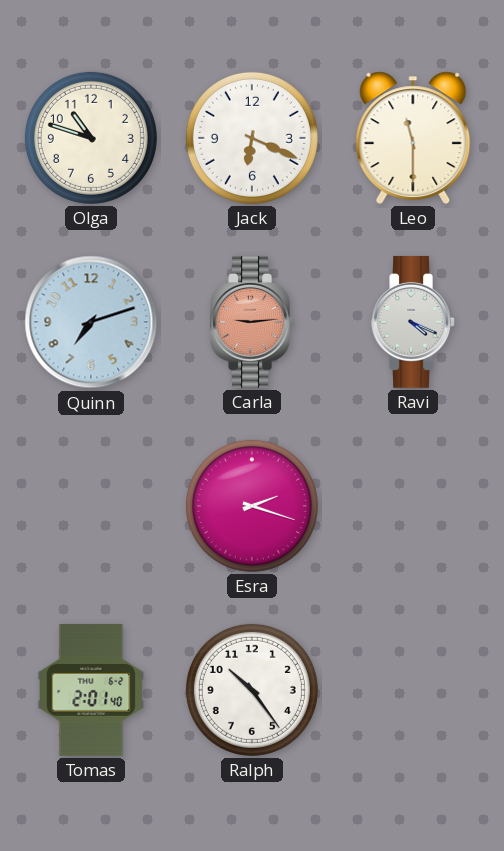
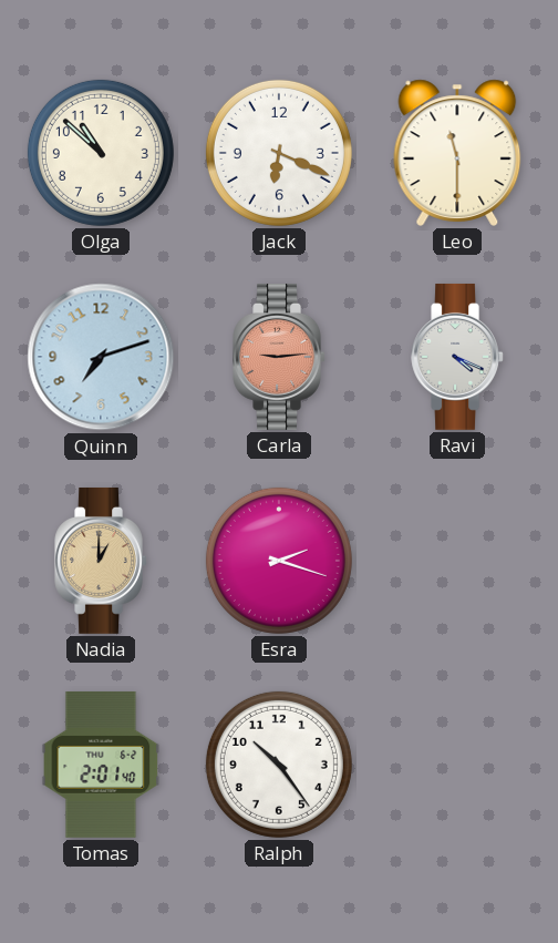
Olga: 10:48 -> 10:52 (101, 153)
Nadia: none -> 1:00 (101, 561)
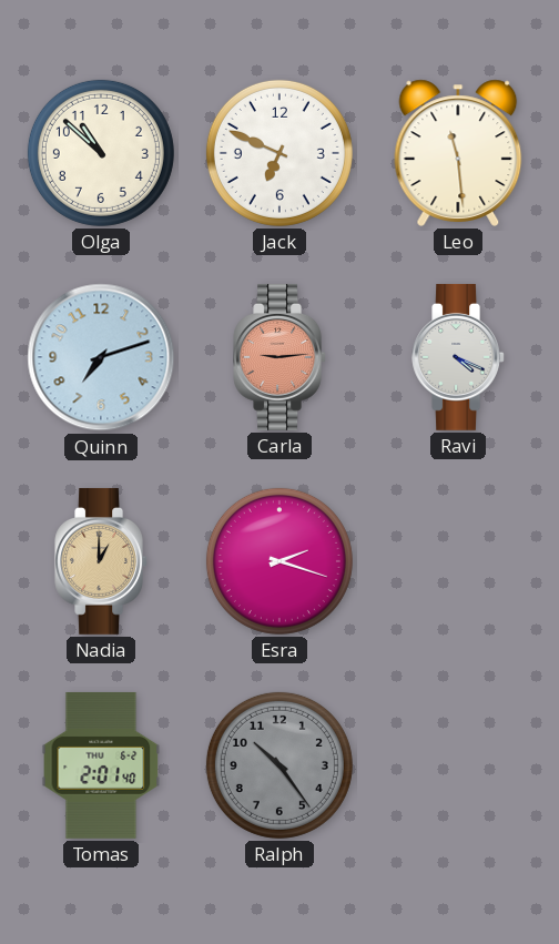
Jack: 6:19 -> 6:49 (279, 153)
Leo: 11:30 -> 11:29 (458, 153)
Ralph dial: white -> grey (279, 765)
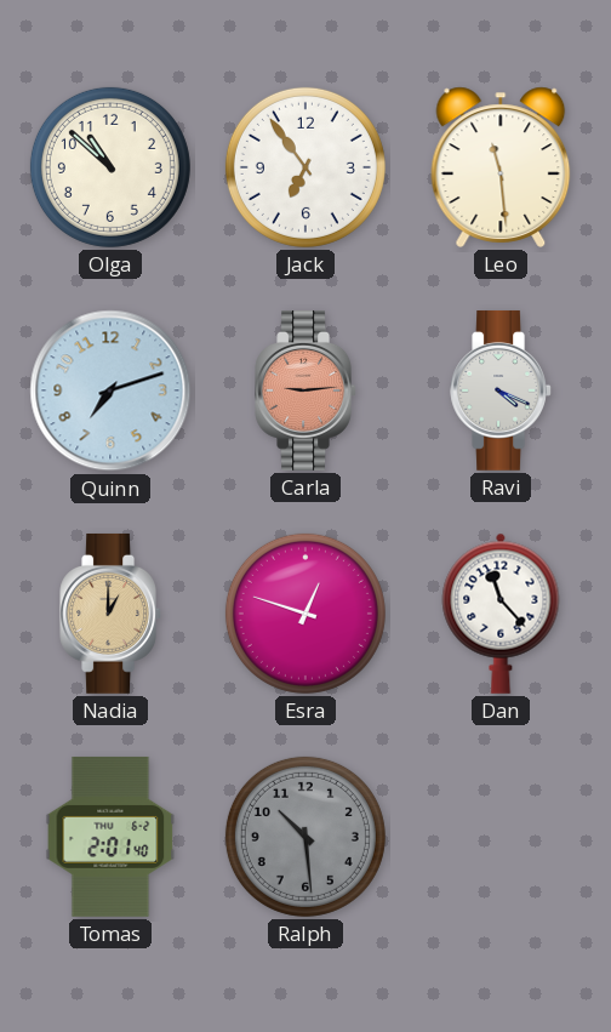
Jack: 6:49 -> 6:54 (305, 167)
Esra: 2:18 -> 12:48 (305, 614)
Dan: none -> 11:23 (501, 614)
Ralph: 10:24 -> 10:29 (305, 837)
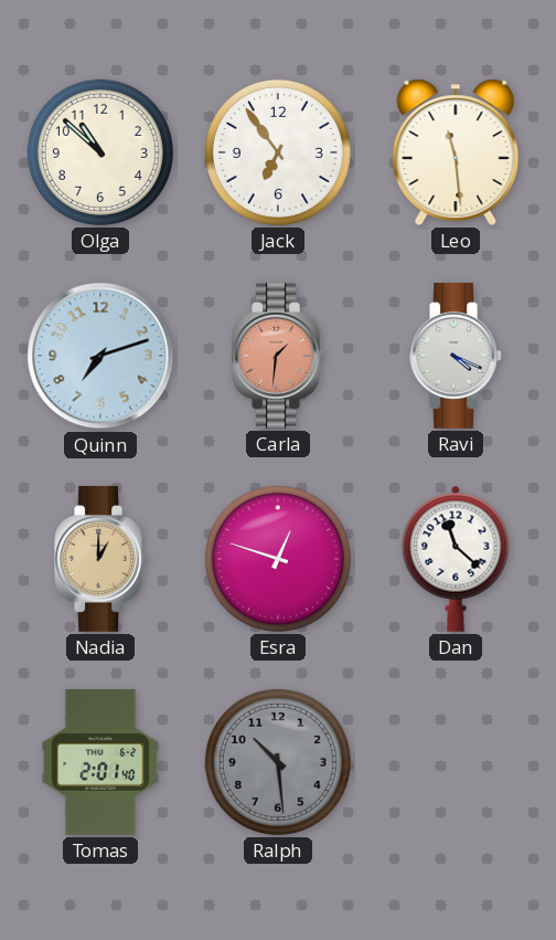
Carla: 9:14 -> 1:31 (278, 356)
Dan: 11:23 -> 11:22 (456, 559)
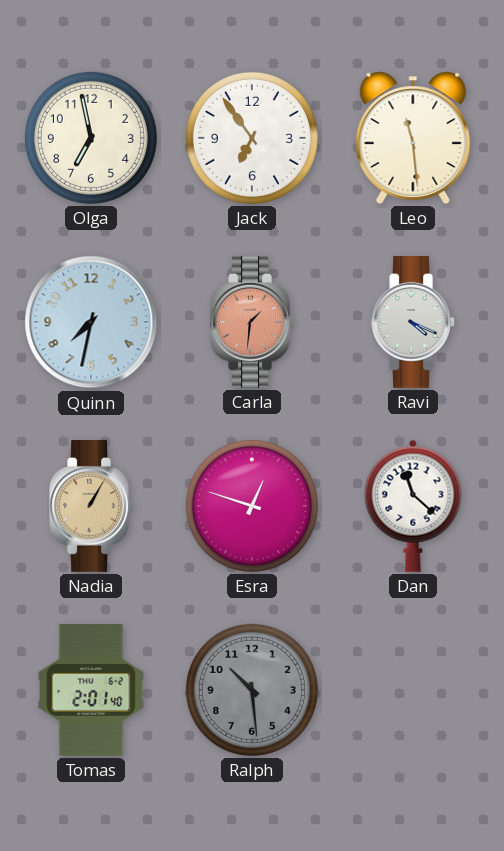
Olga: 10:52 -> 6:58 (91, 138)
Quinn: 7:12 -> 7:32 (91, 322)
Nadia: 1:00 -> 1:05 (91, 506)
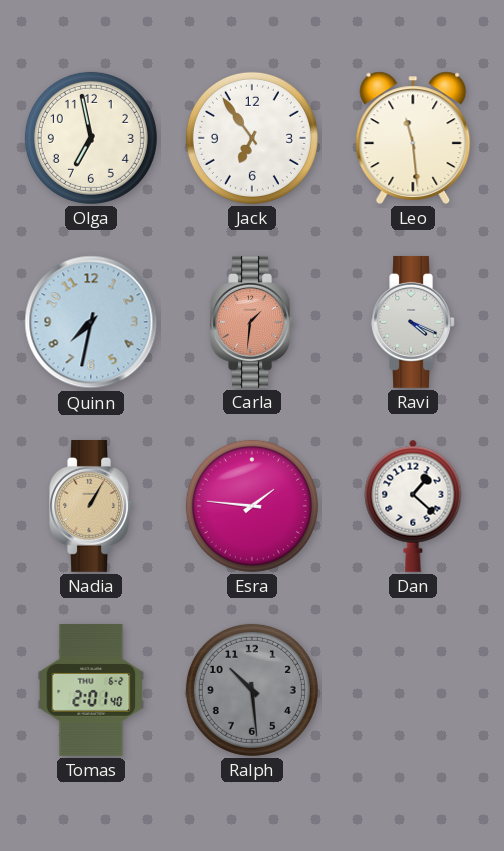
Esra: 12:48 -> 1:46 (252, 506)
Dan: 11:22 -> 1:22 (413, 506)
